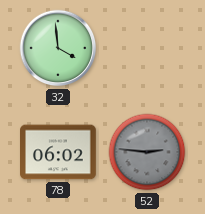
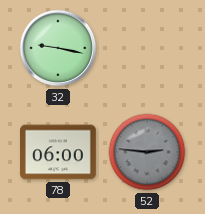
32: 3:59 -> 9:17 (58, 48)
78: 06:02 -> 06:00 (59, 152)
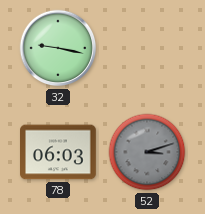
78: 06:00 -> 06:03 (59, 152)
52: 2:46 -> 3:12 (147, 152)
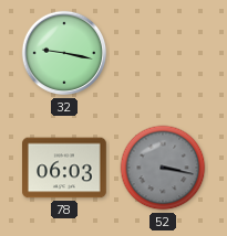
52: 3:12 -> 3:17 (163, 168)
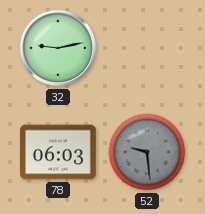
32: 9:17 -> 9:13 (58, 48)
52: 3:17 -> 9:29 (147, 152)
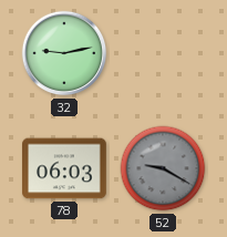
52: 9:29 -> 9:20 (163, 168)
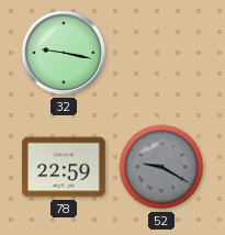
32: 9:13 -> 9:17 (64, 53)
78: 06:03 -> 22:59 (65, 167)
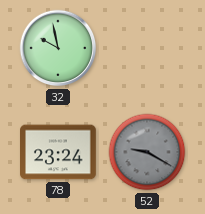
32: 9:17 -> 9:58 (58, 48)
78: 22:59 -> 23:24 (59, 152)
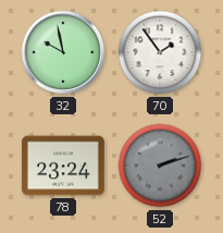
70: none -> 1:54 (160, 52)
52: 9:20 -> 2:12 (160, 165)
